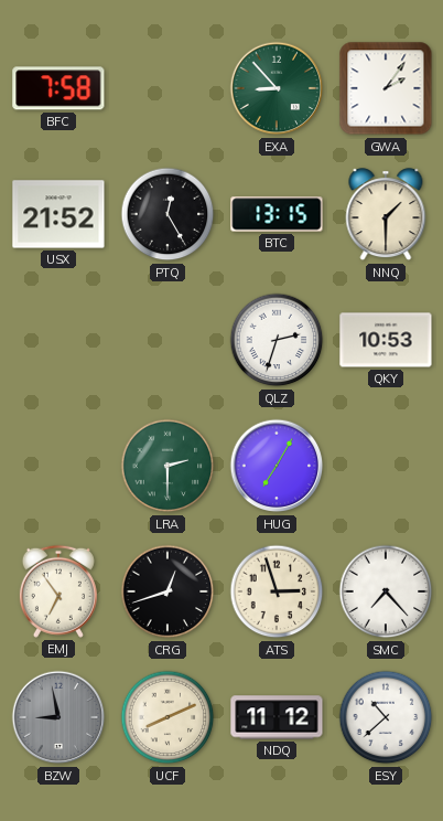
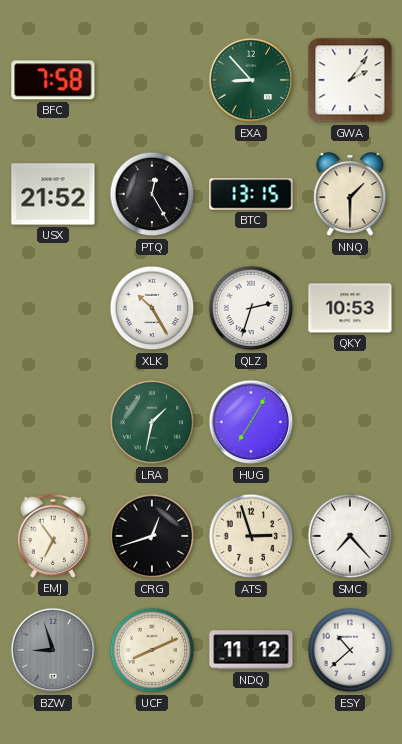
XLK: none -> 10:25 (152, 308)
LRA: 2:30 -> 1:32 (152, 422)
BZW: 8:58 -> 8:57 (53, 650)
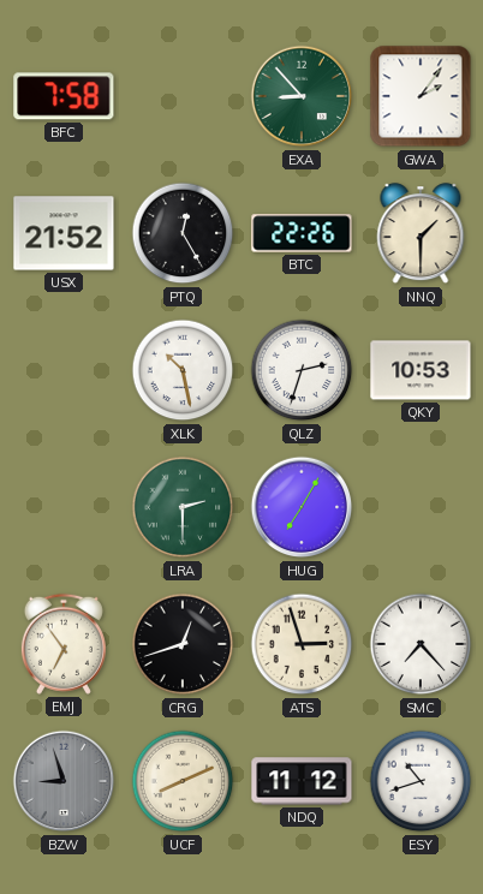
BTC: 13:15 -> 22:26 (302, 233)
XLK: 10:25 -> 10:28 (183, 370)
LRA: 1:32 -> 2:30 (183, 507)
ESY: 10:38 -> 10:42 (421, 781)
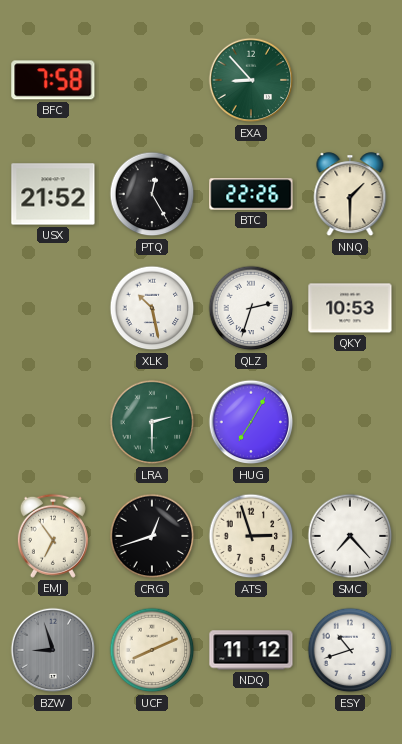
GWA: 2:06 -> none (421, 96)
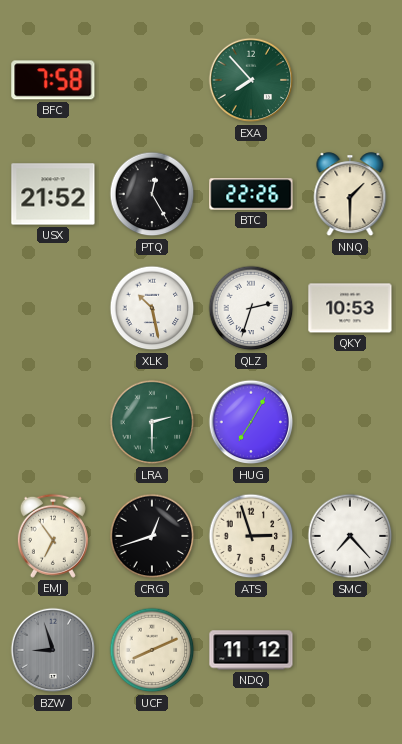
EXA: 8:53 -> 7:53 (251, 80)
ESY: 10:42 -> none (350, 650)
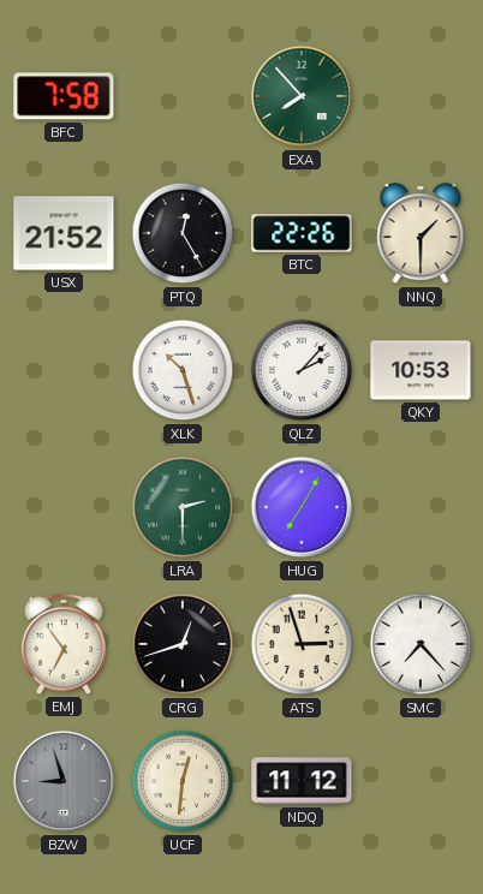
XLK: 10:28 -> 10:27 (183, 370)
QLZ: 2:33 -> 2:07 (302, 370)
UCF: 8:11 -> 12:31 (183, 781)
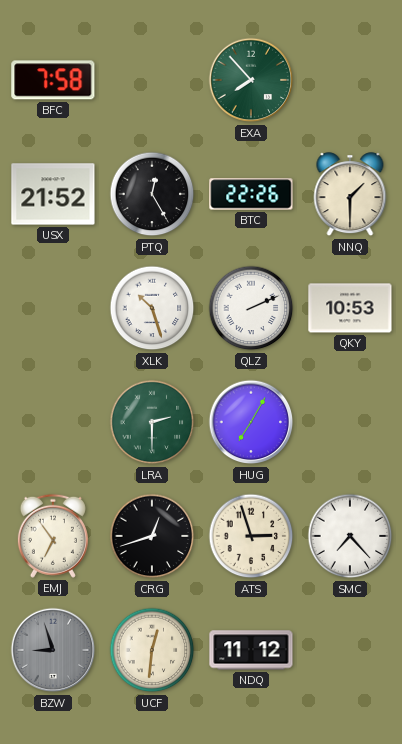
QLZ: 2:07 -> 2:11 (251, 308)
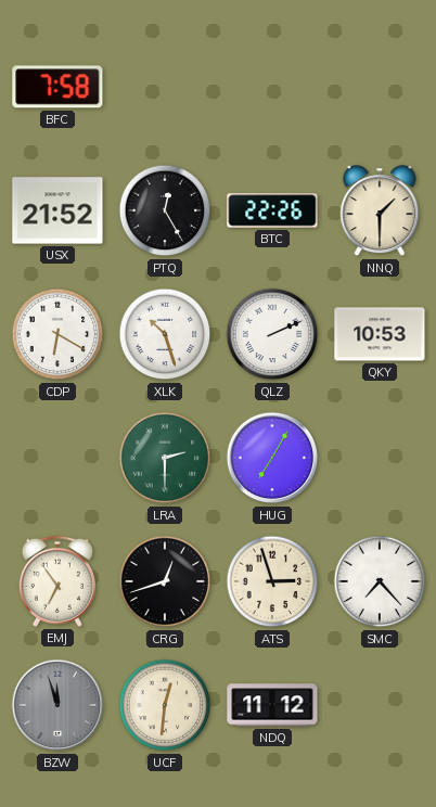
EXA: 7:53 -> none (251, 80)
CDP: none -> 6:20 (57, 334)
BZW: 8:57 -> 11:57 (57, 705)
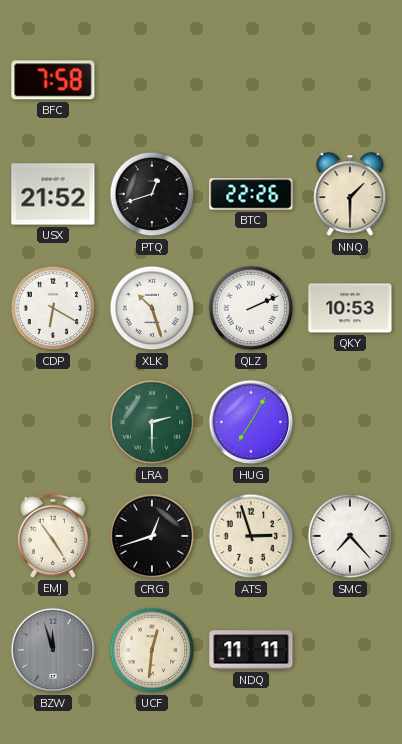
PTQ: 12:25 -> 12:42 (152, 194)
EMJ: 6:54 -> 4:54 (53, 536)
NDQ: 11:12 -> 11:11 (251, 650)
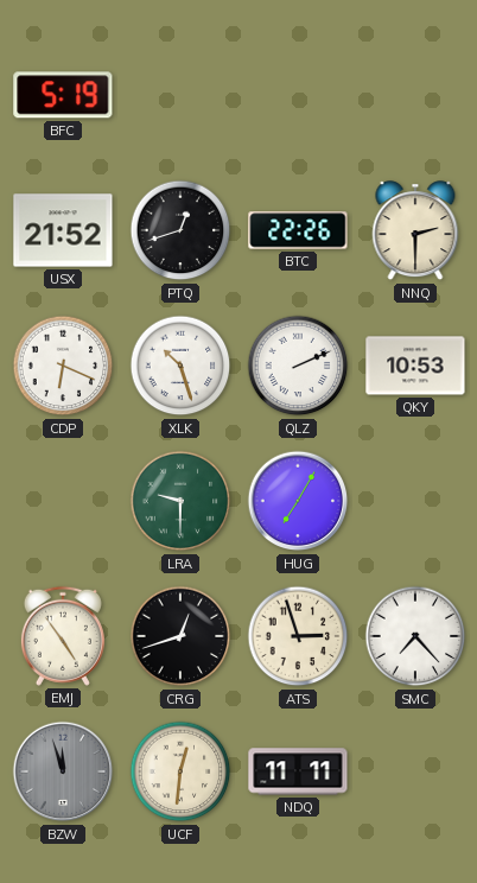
BFC: 7:58 -> 5:19 (63, 95)
NNQ: 1:30 -> 2:30 (415, 231)
CDP: 6:20 -> 6:19 (63, 366)
LRA: 2:30 -> 9:30 (180, 501)
